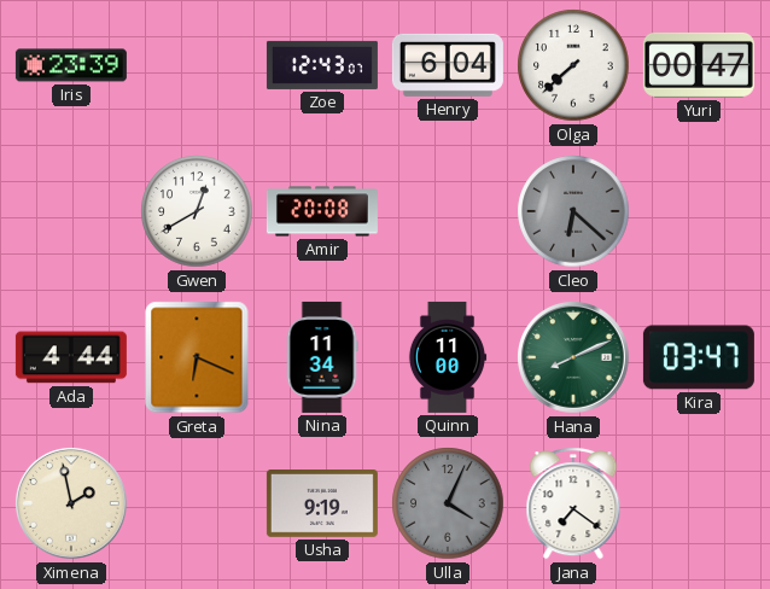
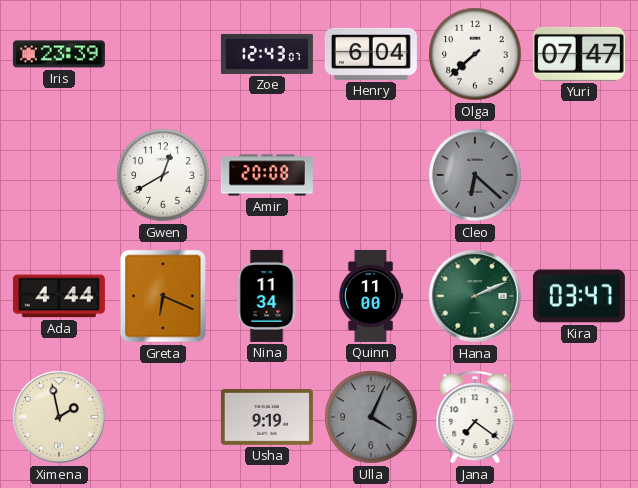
Yuri: 00:47 -> 07:47 (579, 54)
Hana: 8:11 -> 2:11 (476, 297)
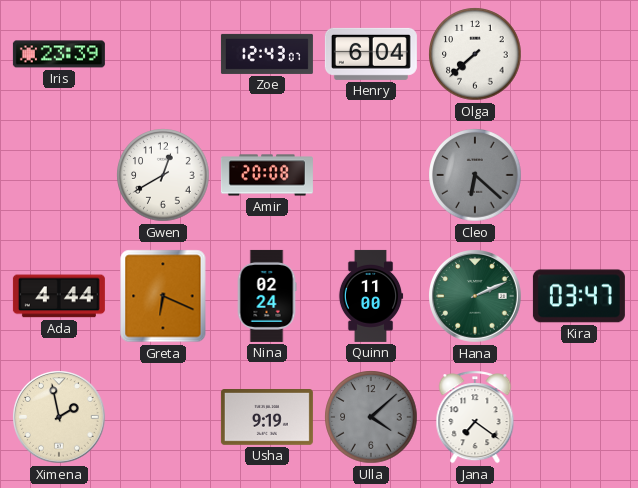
Yuri: 07:47 -> none (579, 54)
Nina: 11:34 -> 02:24 (267, 296)
Ulla: 4:04 -> 4:08 (371, 417)
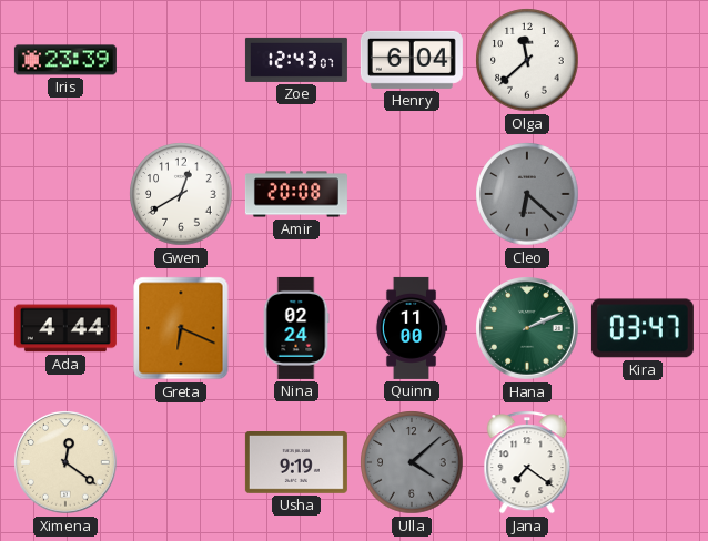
Olga: 7:38 -> 11:38 (527, 60)
Ximena: 1:58 -> 12:21 (67, 463)
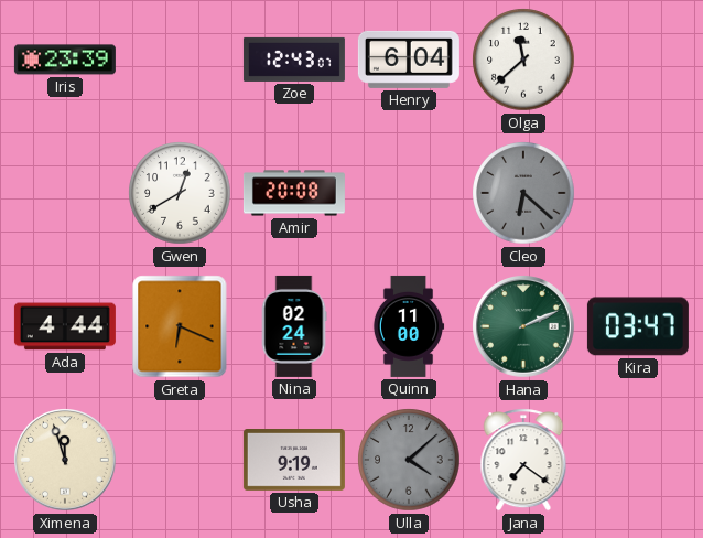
Ximena: 12:21 -> 11:57 (66, 461)
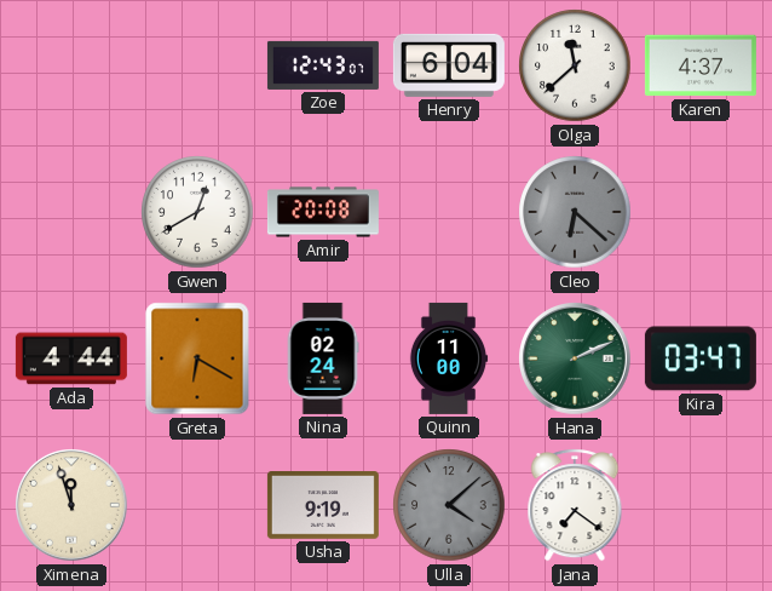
Iris: 23:39 -> none (65, 60)
Karen: none -> 4:37 (701, 65)
Greta: 6:19 -> 6:20 (197, 358)
